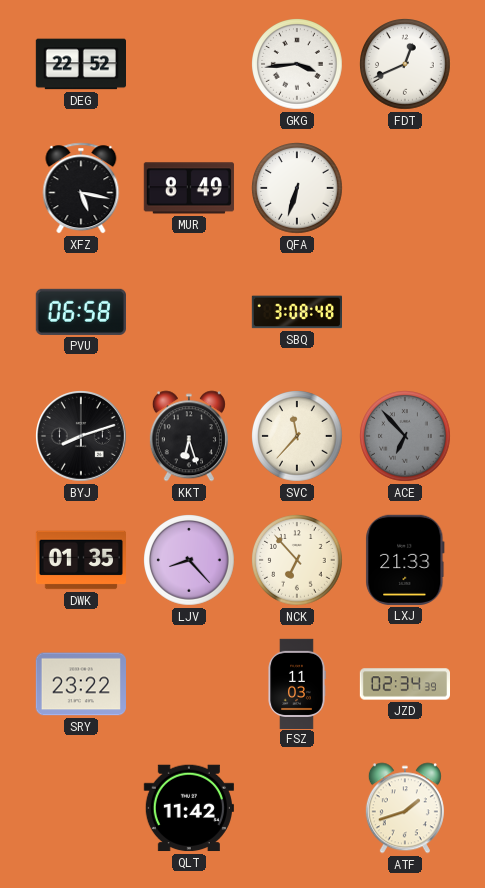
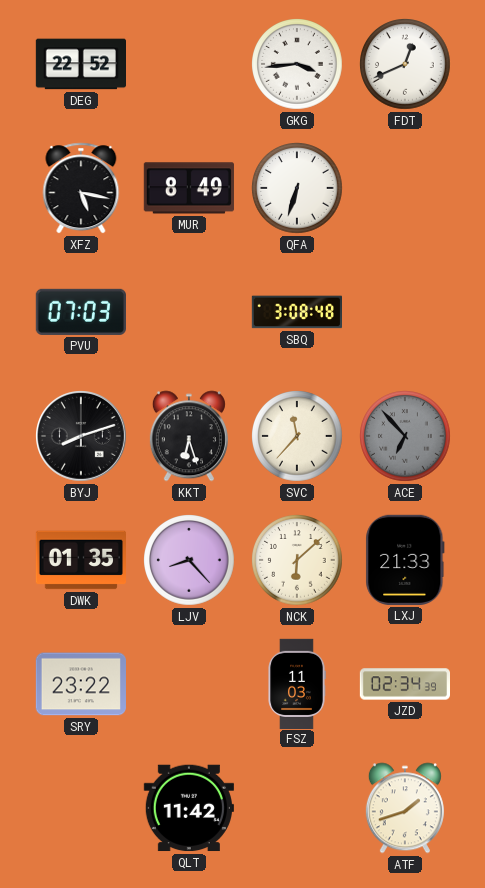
PVU: 06:58 -> 07:03 (81, 312)
NCK: 6:53 -> 6:08 (298, 561)
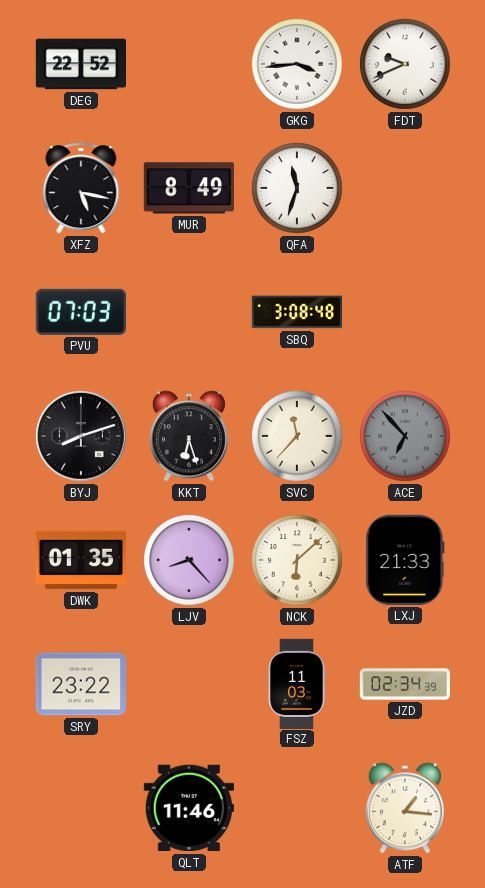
FDT: 12:41 -> 9:41 (406, 65)
QFA: 6:33 -> 11:33 (298, 189)
QLT: 11:42 -> 11:46 (189, 808)
ATF: 1:42 -> 1:16 (405, 808)
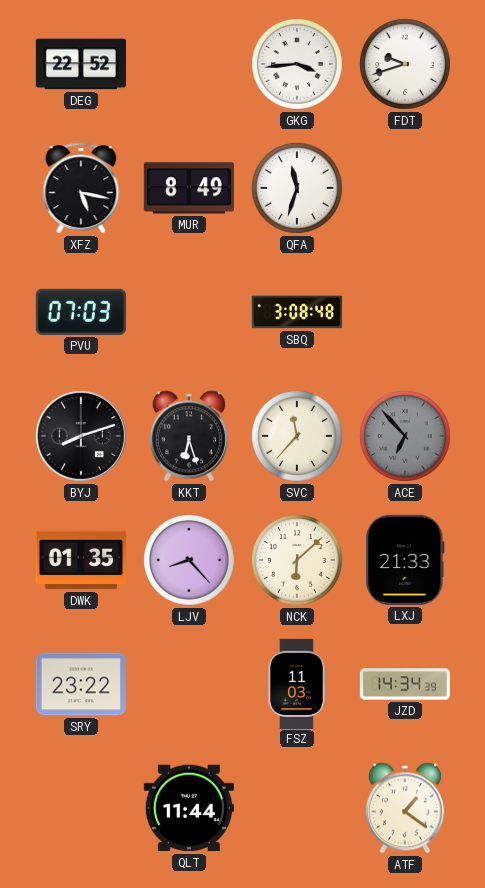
FDT: 9:41 -> 9:42 (406, 65)
JZD: 02:34 -> 14:34 (404, 684)
QLT: 11:46 -> 11:44 (189, 808)
ATF: 1:16 -> 1:21 (405, 808)
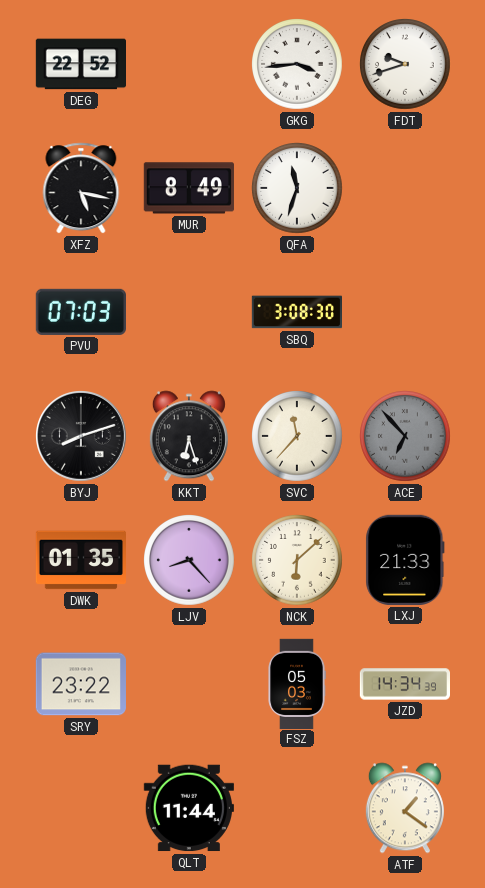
SBQ: 3:08:48 -> 3:08:30 (296, 312)
FSZ: 11:03 -> 05:03 (297, 683)
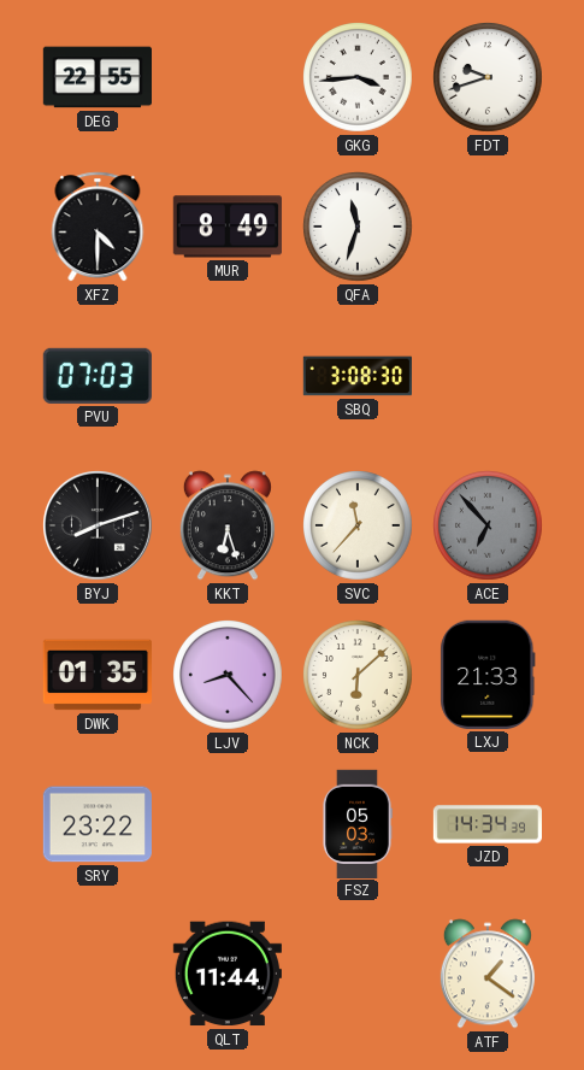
DEG: 22:52 -> 22:55 (96, 77)
XFZ: 5:17 -> 4:30 (98, 227)
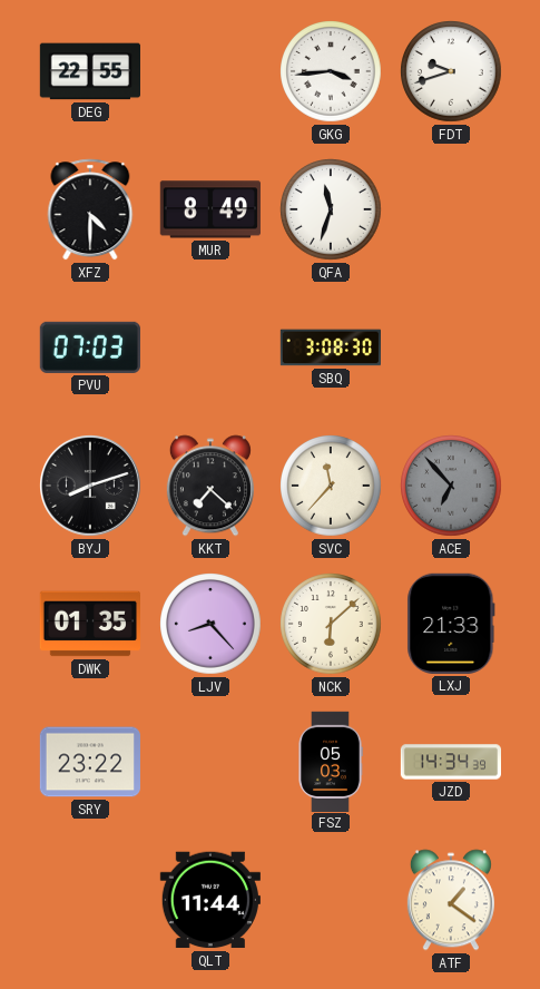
KKT: 6:27 -> 7:22 (210, 486)
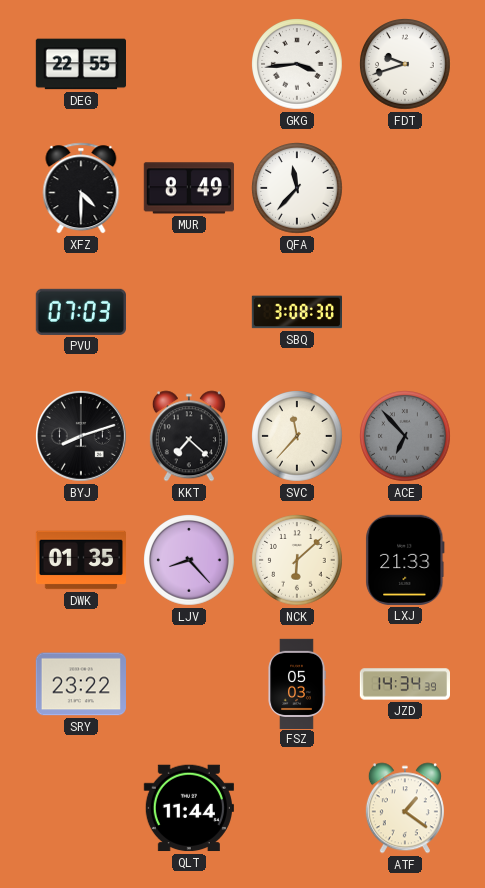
QFA: 11:33 -> 11:37 (298, 189)
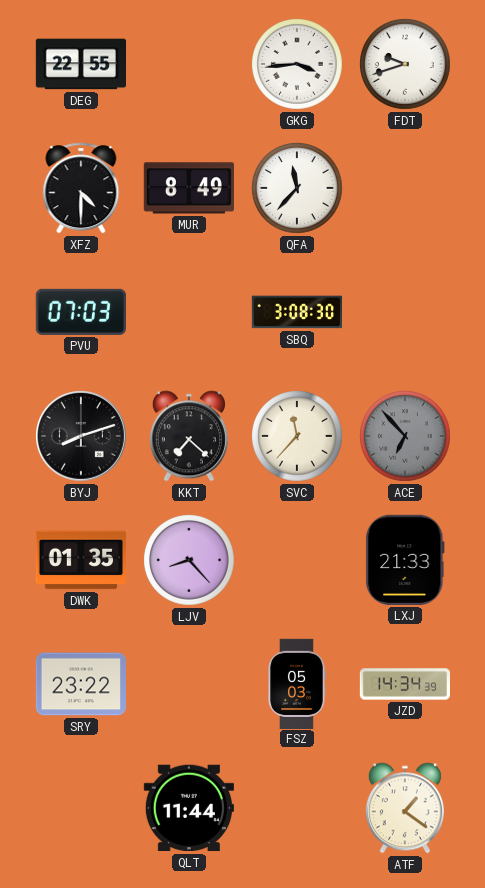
NCK: 6:08 -> none (298, 561)
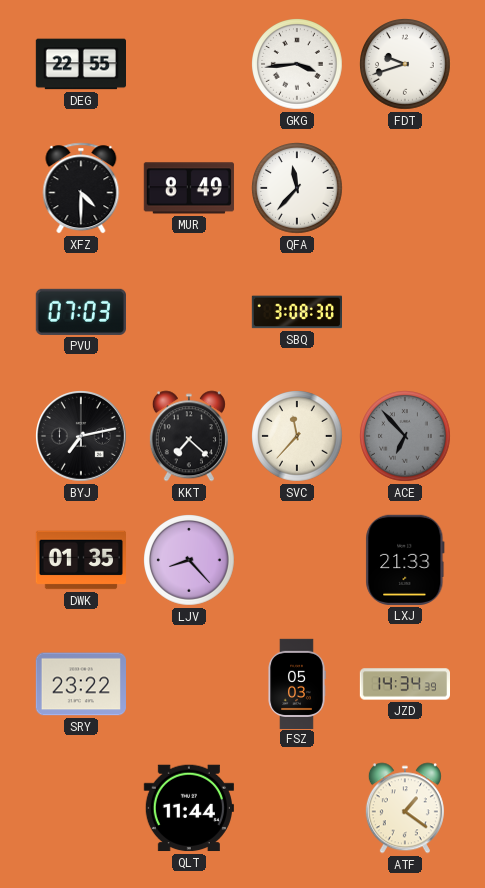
BYJ: 8:12 -> 7:13 (82, 437)
